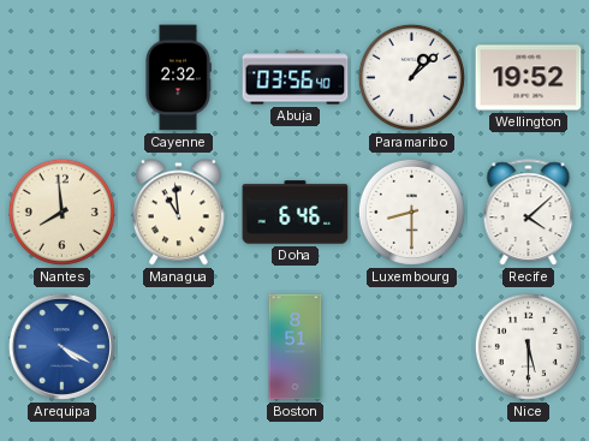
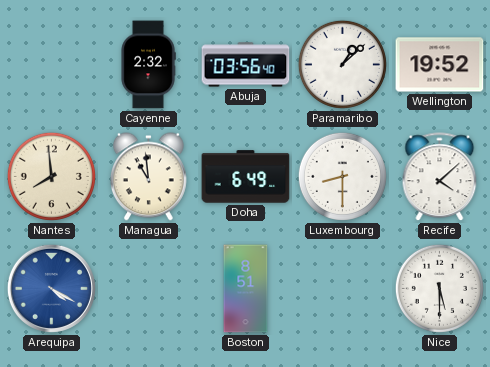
Doha: 6:46 -> 6:49 (246, 177)
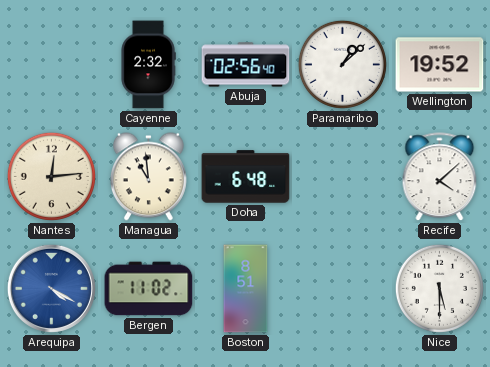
Abuja: 03:56 -> 02:56 (246, 65)
Nantes: 7:59 -> 12:14 (51, 176)
Doha: 6:49 -> 6:48 (246, 177)
Luxembourg: 8:30 -> none (342, 176)
Bergen: none -> 11:02 (149, 289)
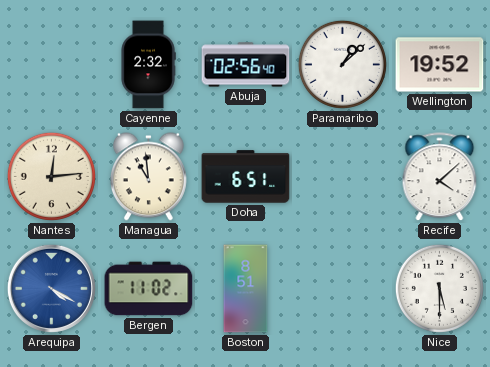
Doha: 6:48 -> 6:51 (246, 177)
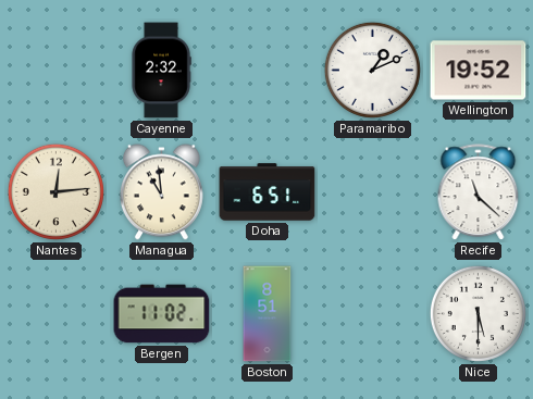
Abuja: 02:56 -> none (246, 65)
Paramaribo: 1:08 -> 1:11 (372, 70)
Recife: 4:08 -> 11:22 (479, 192)
Arequipa: 4:20 -> none (51, 288)
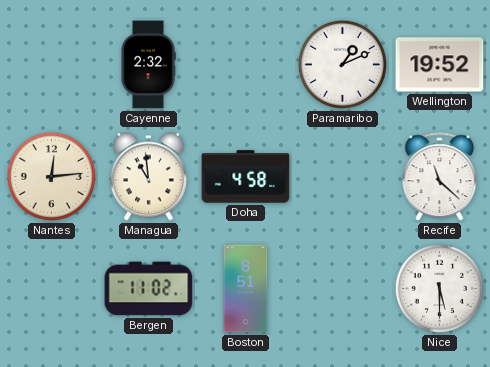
Doha: 6:51 -> 4:58 (246, 177)
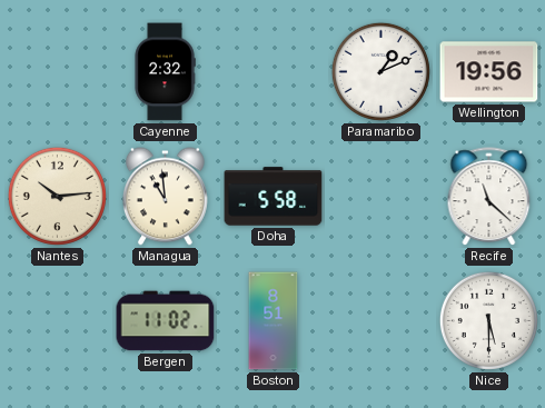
Wellington: 19:52 -> 19:56 (489, 72)
Nantes: 12:14 -> 10:14 (57, 196)
Doha: 4:58 -> 5:58 (274, 197)
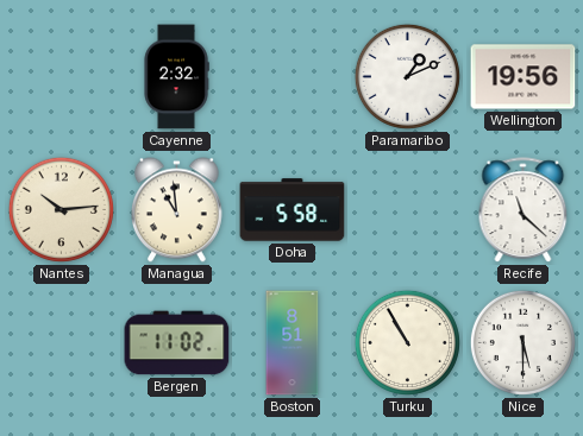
Turku: none -> 10:55 (407, 342)
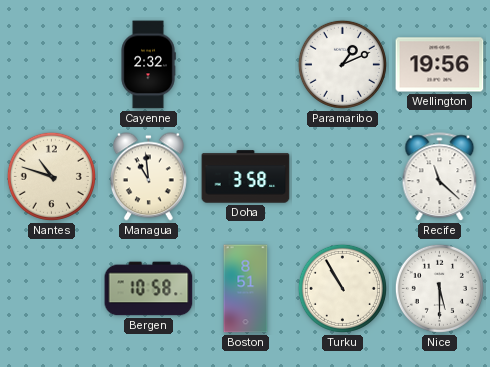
Nantes: 10:14 -> 10:48 (51, 176)
Doha: 5:58 -> 3:58 (246, 177)
Bergen: 11:02 -> 10:58 (149, 289)
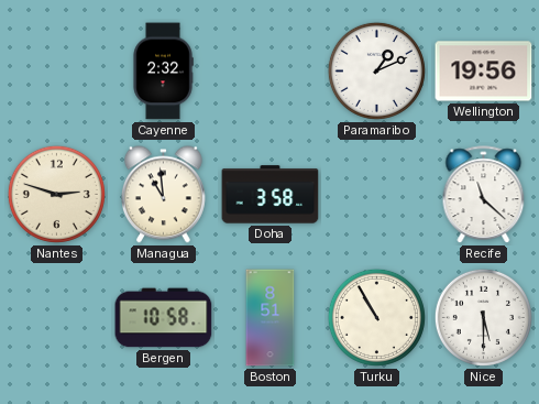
Nantes: 10:48 -> 2:48 (56, 194)
